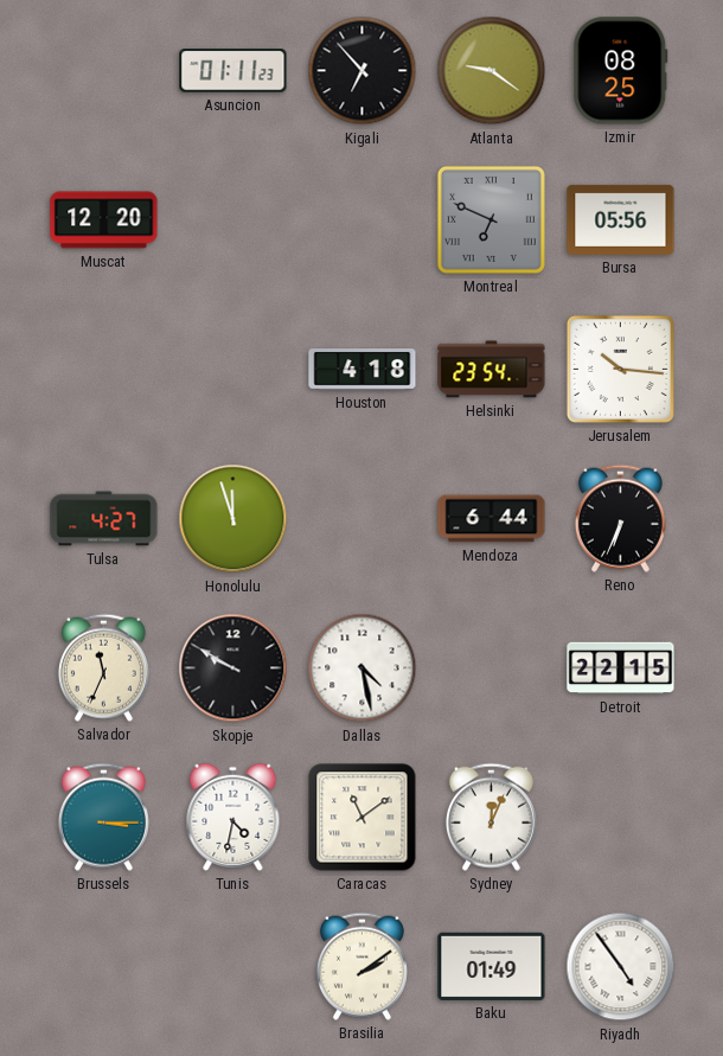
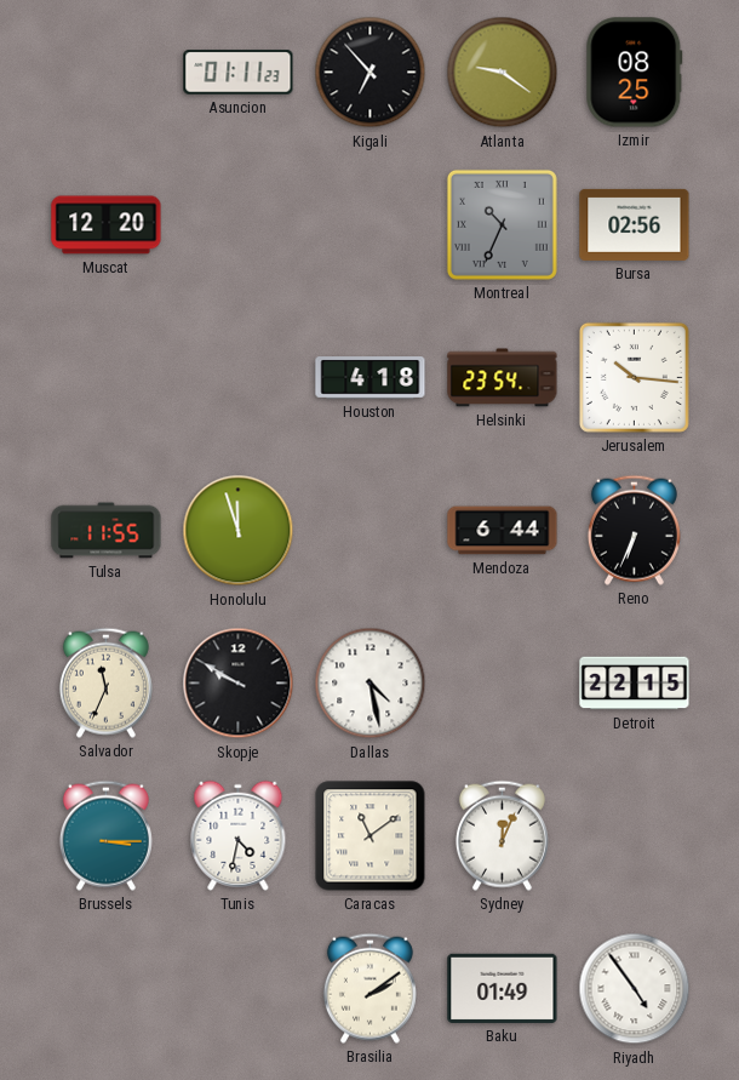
Montreal: 6:49 -> 10:34 (502, 224)
Bursa: 05:56 -> 02:56 (635, 224)
Tulsa: 4:27 -> 11:55 (107, 531)
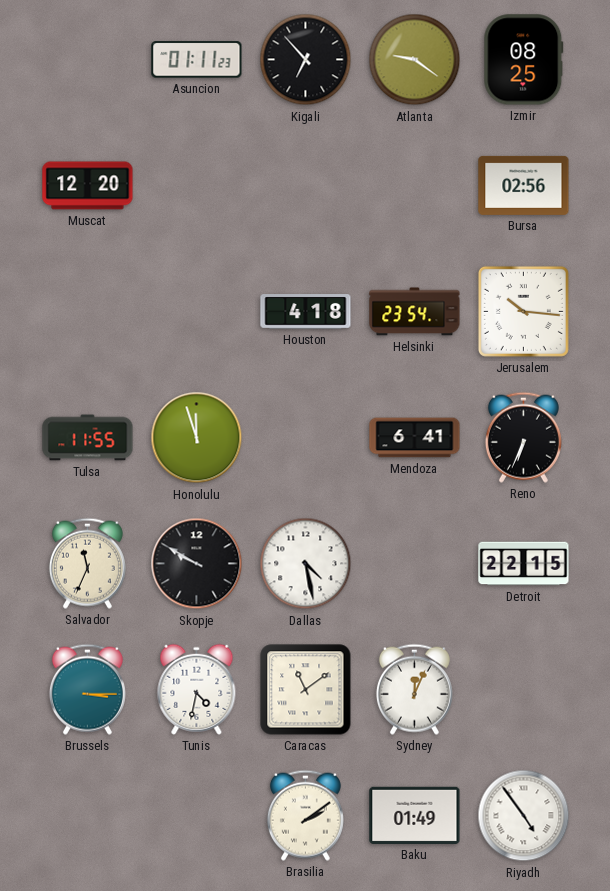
Montreal: 10:34 -> none (502, 224)
Mendoza: 6:44 -> 6:41 (415, 438)
